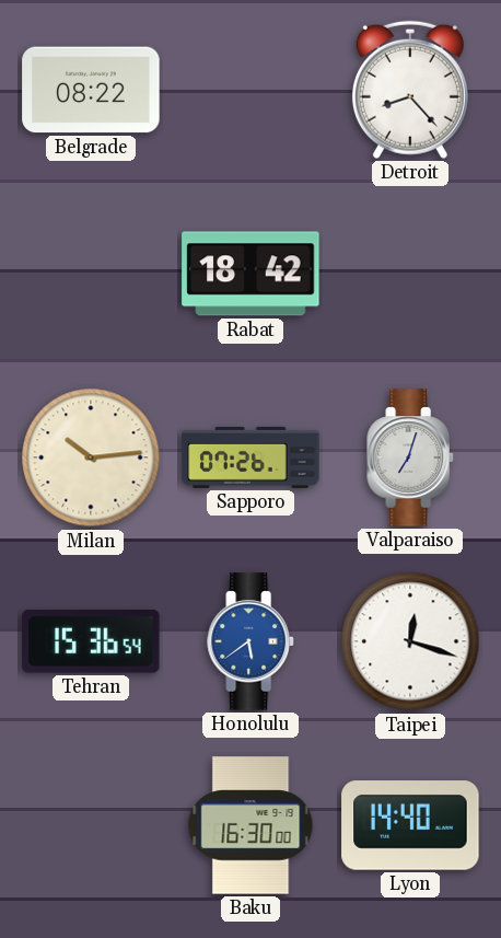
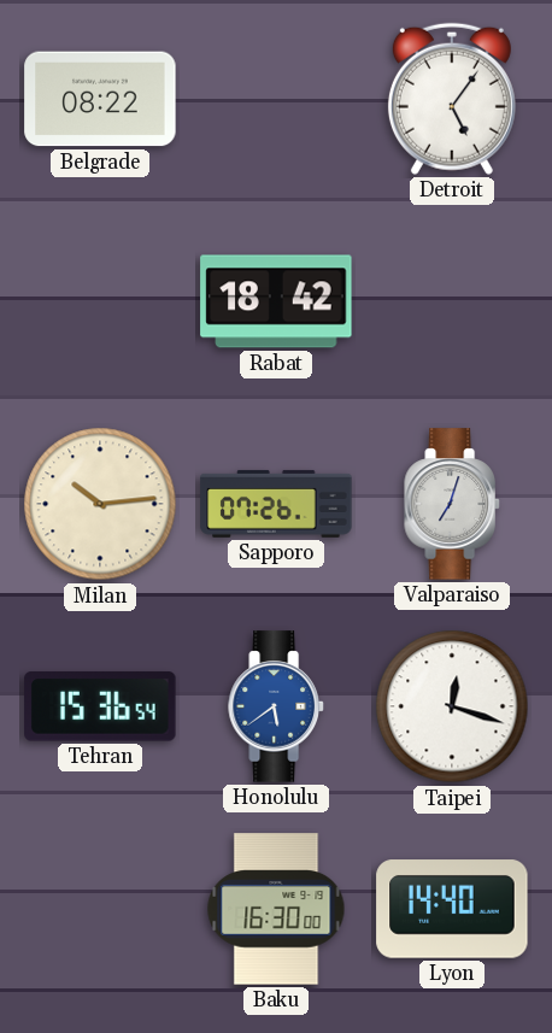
Detroit: 8:23 -> 5:06 (452, 99)
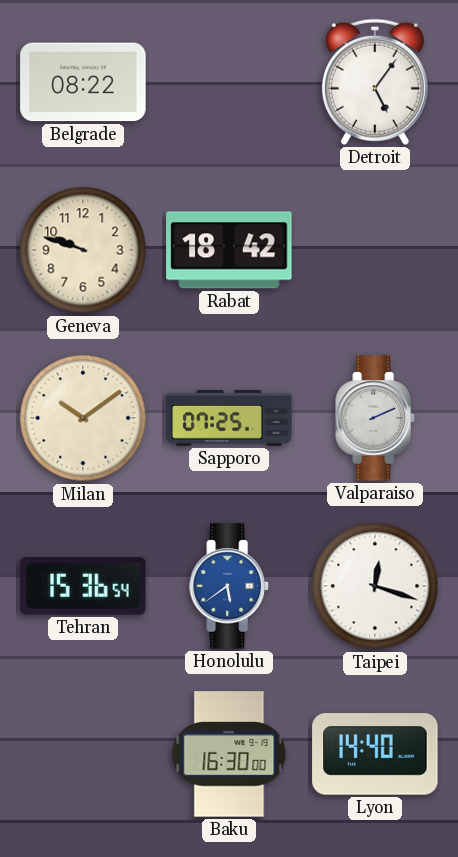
Geneva: none -> 9:48 (83, 250)
Milan: 10:14 -> 10:09 (83, 418)
Sapporo: 07:26 -> 07:25 (229, 418)
Valparaiso: 7:03 -> 2:11 (375, 418)
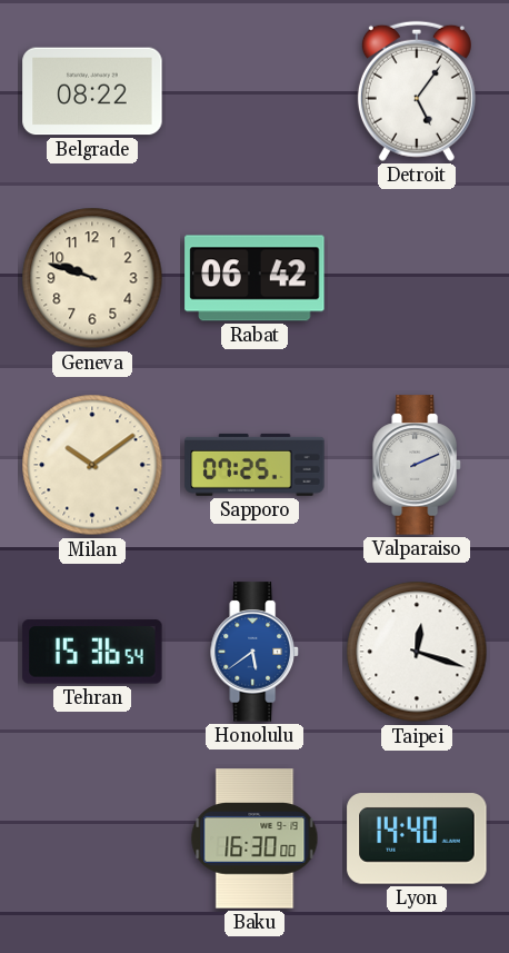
Rabat: 18:42 -> 06:42 (255, 278)
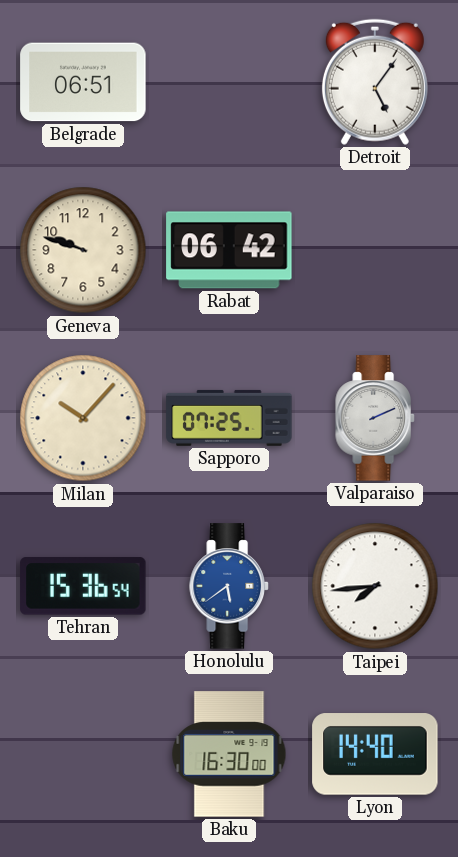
Belgrade: 08:22 -> 06:51 (83, 82)
Milan: 10:09 -> 10:07 (83, 418)
Taipei: 12:18 -> 7:44 (375, 586)
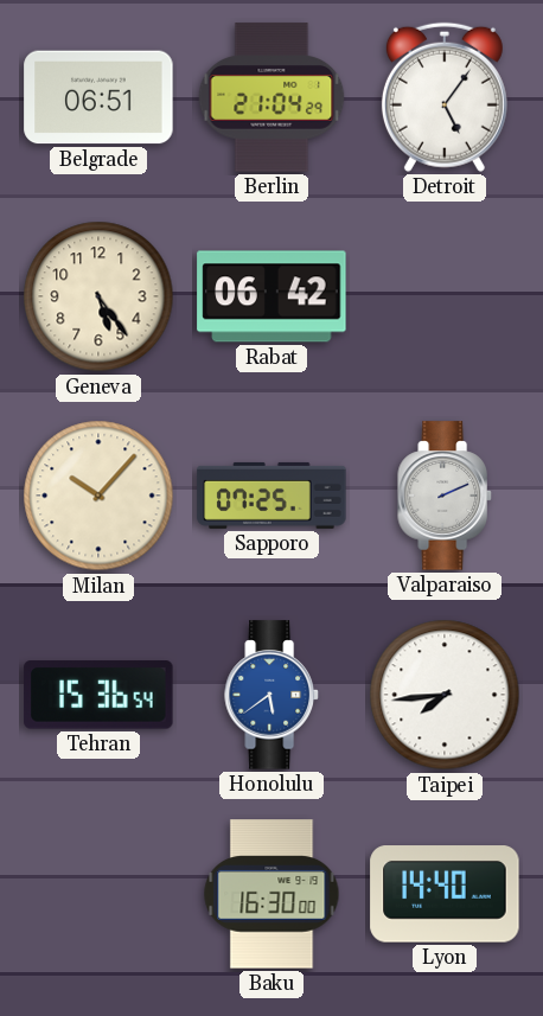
Berlin: none -> 21:04 (271, 97)
Geneva: 9:48 -> 5:24 (98, 296)
